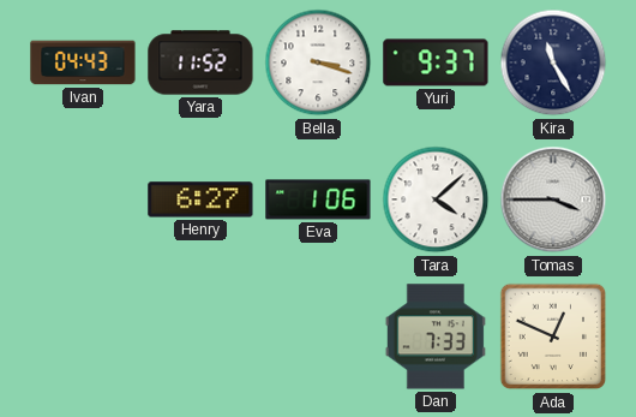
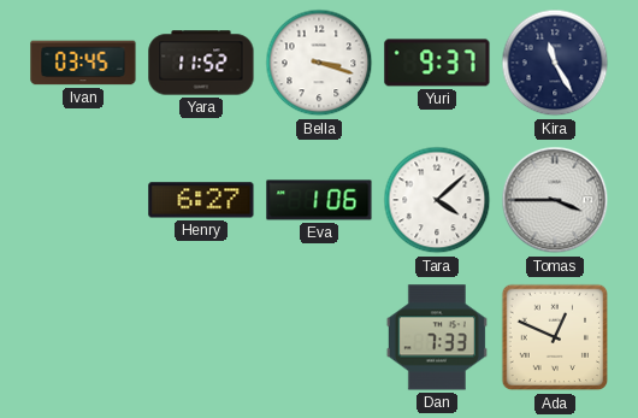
Ivan: 04:43 -> 03:45 (83, 63)
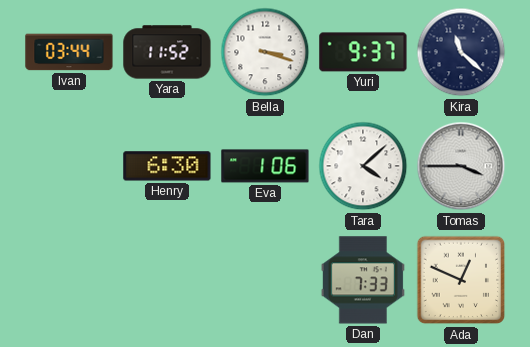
Ivan: 03:45 -> 03:44 (69, 52)
Kira: 11:25 -> 11:22 (461, 52)
Henry: 6:27 -> 6:30 (167, 166)
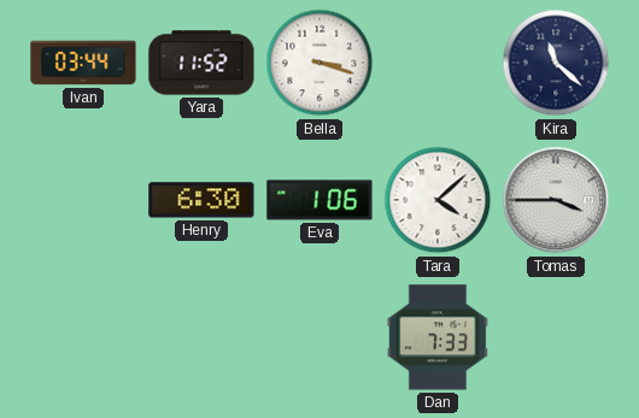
Yuri: 9:37 -> none (363, 52)
Ada: 12:49 -> none (461, 280)
